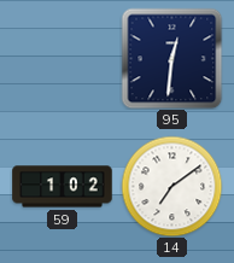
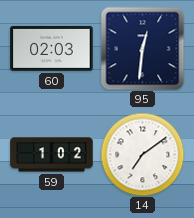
60: none -> 02:03 (52, 48)
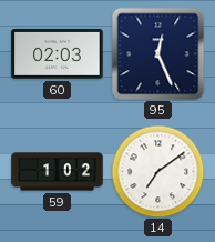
95: 12:31 -> 12:26 (157, 53)
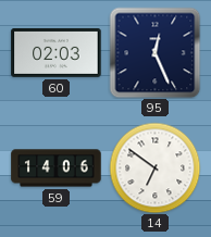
59: 1:02 -> 14:06 (57, 169)
14: 7:09 -> 6:51 (154, 167)
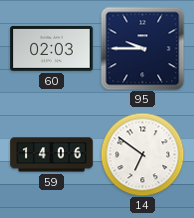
95: 12:26 -> 9:45 (142, 48)
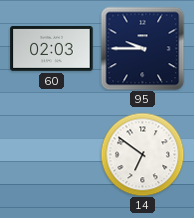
59: 14:06 -> none (52, 155)
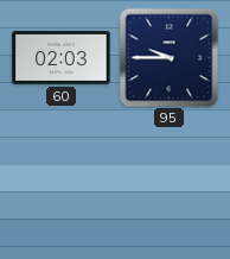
14: 6:51 -> none (142, 154)
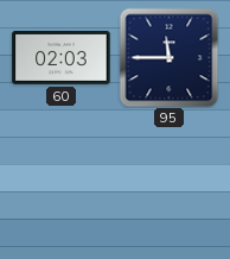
95: 9:45 -> 11:45 (168, 57)
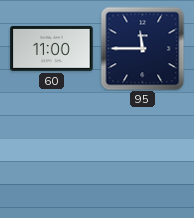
60: 02:03 -> 11:00 (52, 48)
